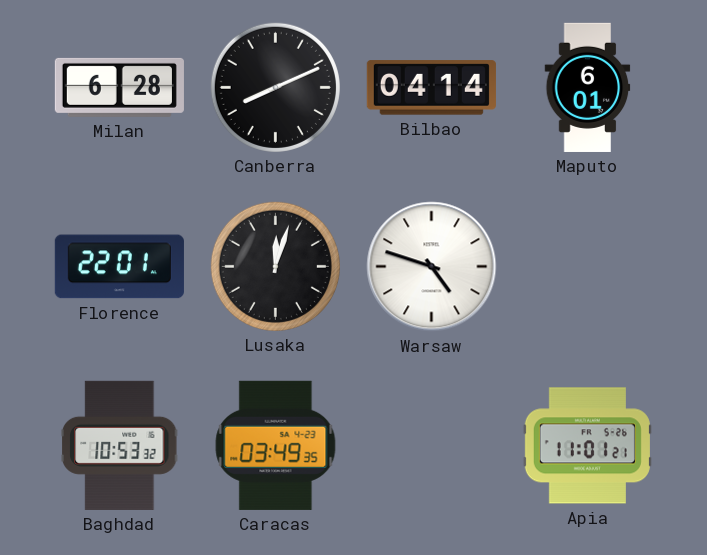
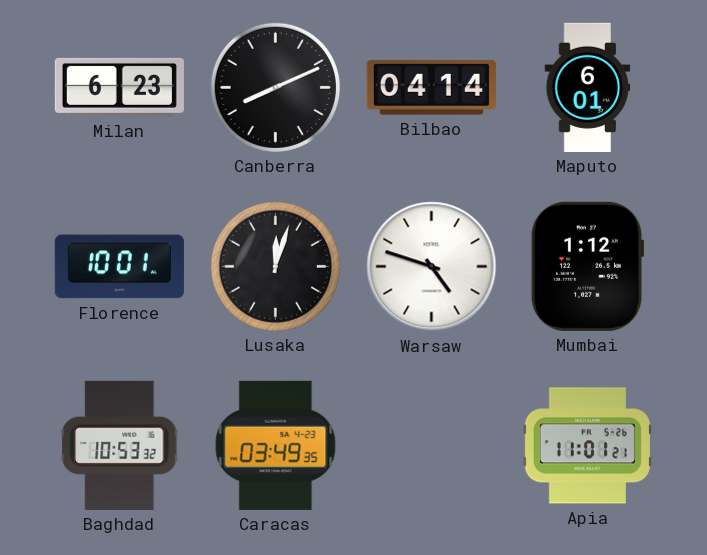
Milan: 6:28 -> 6:23 (119, 87)
Florence: 22:01 -> 10:01 (119, 267)
Mumbai: none -> 1:12 (587, 266)
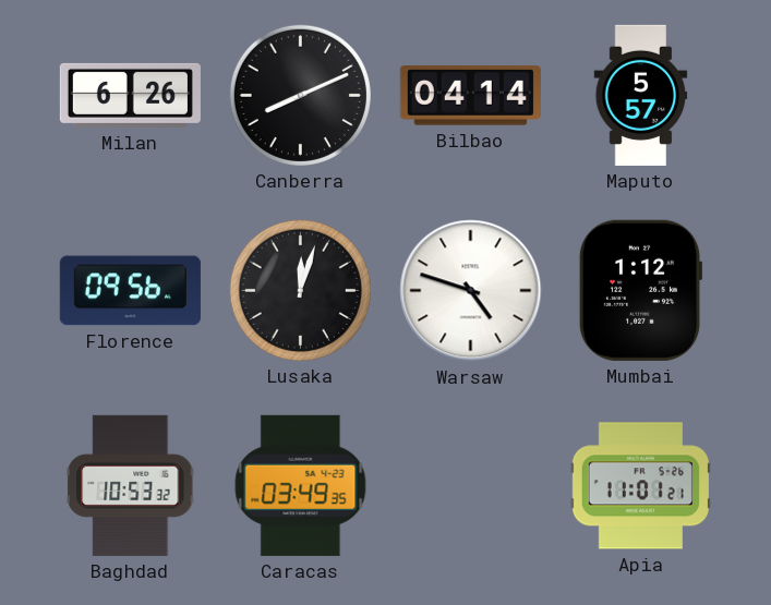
Milan: 6:23 -> 6:26 (130, 95)
Maputo: 6:01 -> 5:57 (641, 95)
Florence: 10:01 -> 09:56 (130, 291)
